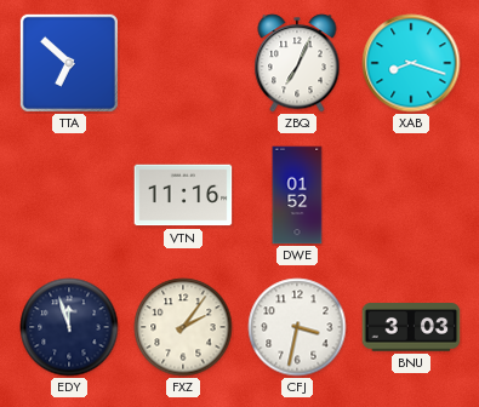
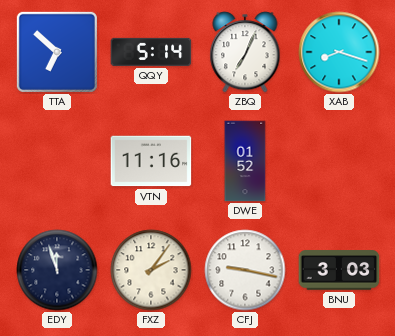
QQY: none -> 5:14 (151, 52)
CFJ: 3:32 -> 9:17 (245, 270)
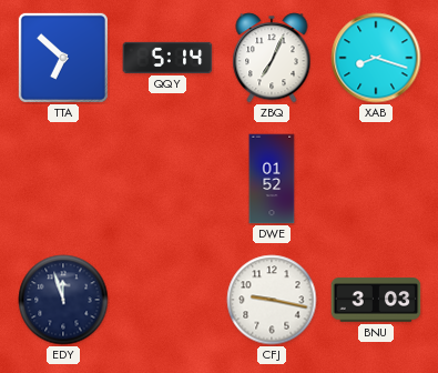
VTN: 11:16 -> none (151, 161)
FXZ: 2:06 -> none (151, 270)
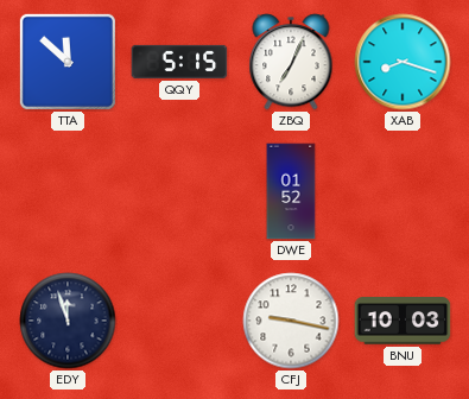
TTA: 6:52 -> 11:52 (68, 62)
QQY: 5:14 -> 5:15 (179, 62)
BNU: 3:03 -> 10:03 (403, 321)
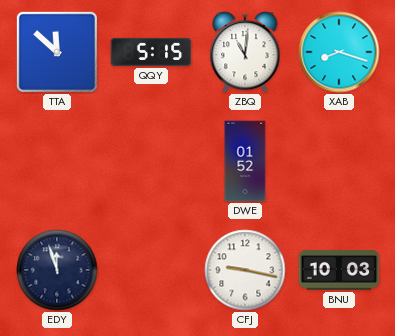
ZBQ: 7:04 -> 11:01 (245, 52)
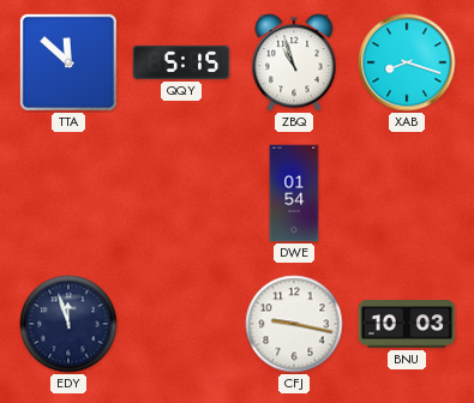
ZBQ: 11:01 -> 10:57 (294, 62)
DWE: 01:52 -> 01:54 (294, 193)
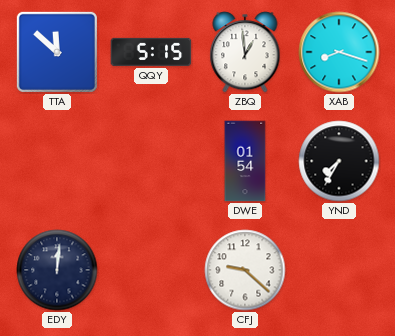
ZBQ: 10:57 -> 12:59 (245, 52)
YND: none -> 7:35 (339, 161)
EDY: 11:57 -> 12:01 (57, 270)
CFJ: 9:17 -> 9:22 (245, 270)
BNU: 10:03 -> none (407, 324)
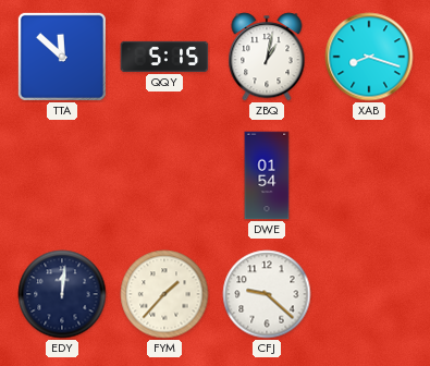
ZBQ: 12:59 -> 1:02 (267, 57)
YND: 7:35 -> none (339, 161)
FYM: none -> 1:37 (164, 294)
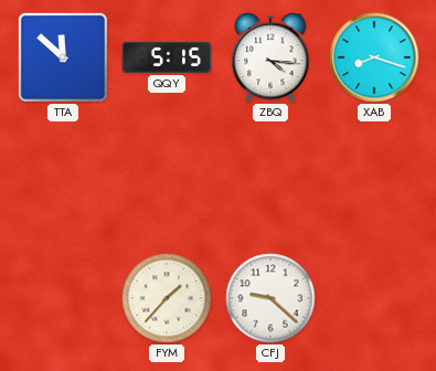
ZBQ: 1:02 -> 4:16 (270, 57)
DWE: 01:54 -> none (267, 175)
EDY: 12:01 -> none (62, 294)
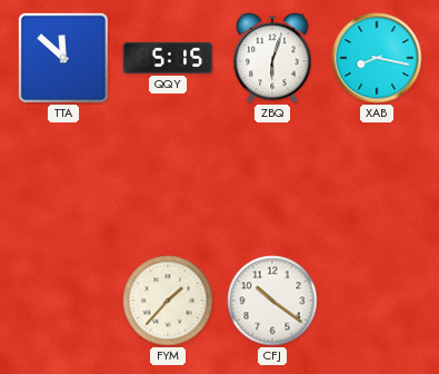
ZBQ: 4:16 -> 6:03 (272, 58)
XAB: 8:18 -> 8:17 (377, 58)
CFJ: 9:22 -> 10:21 (272, 301)
